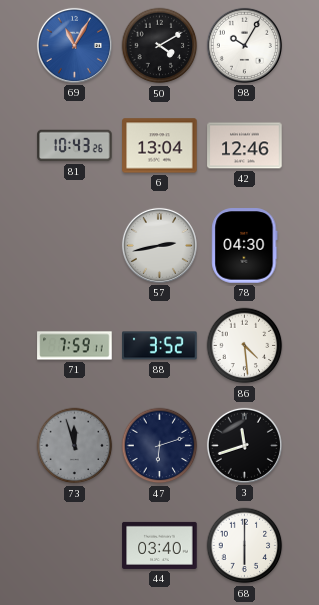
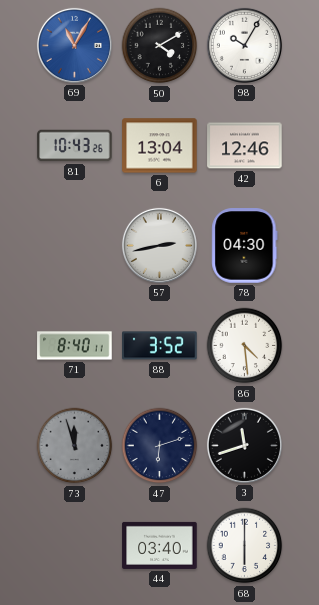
71: 7:59 -> 8:40 (75, 346)
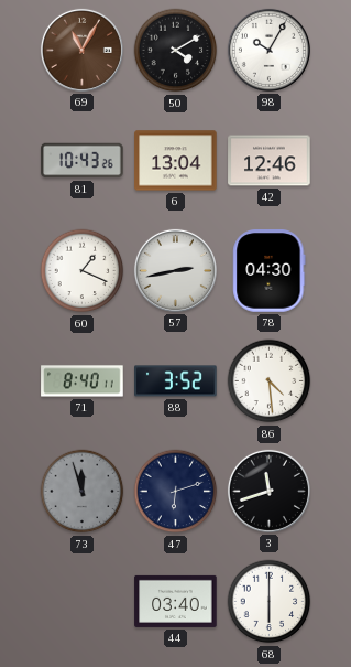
69 dial: blue -> brown (81, 50)
60: none -> 1:19 (83, 271)
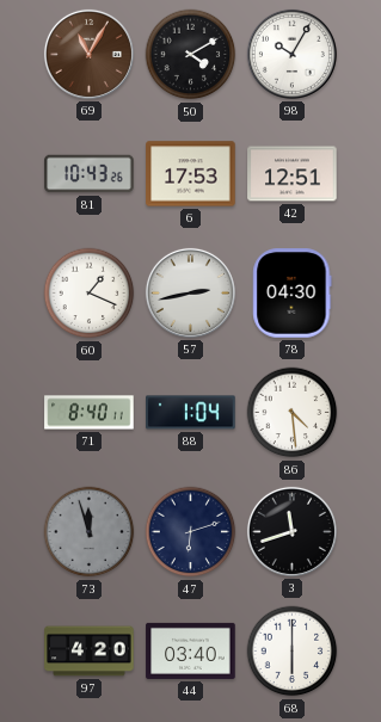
6: 13:04 -> 17:53 (191, 174)
42: 12:46 -> 12:51 (293, 174)
88: 3:52 -> 1:04 (191, 413)
97: none -> 4:20 (90, 652)
